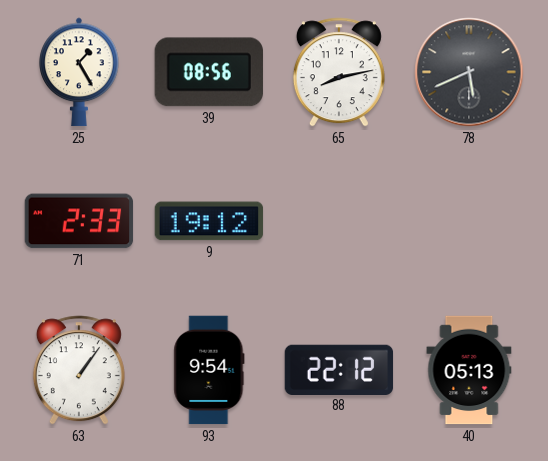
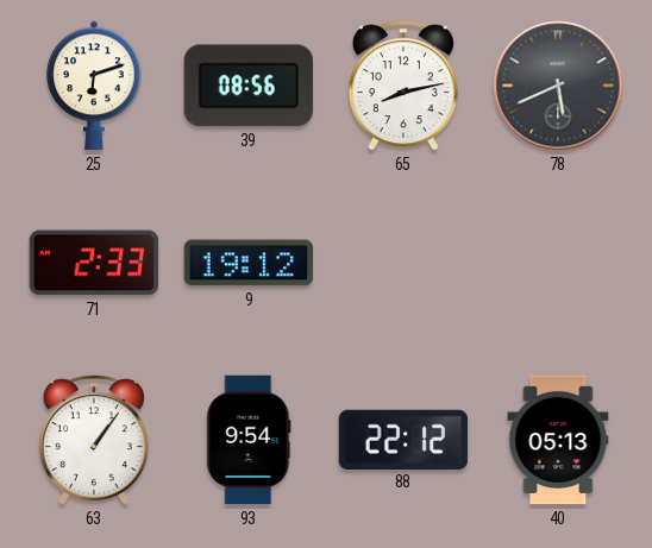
25: 1:25 -> 6:12 (94, 86)
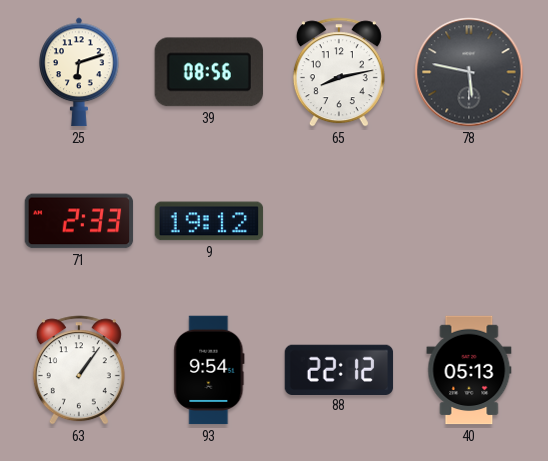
78: 5:41 -> 5:47 (469, 72)
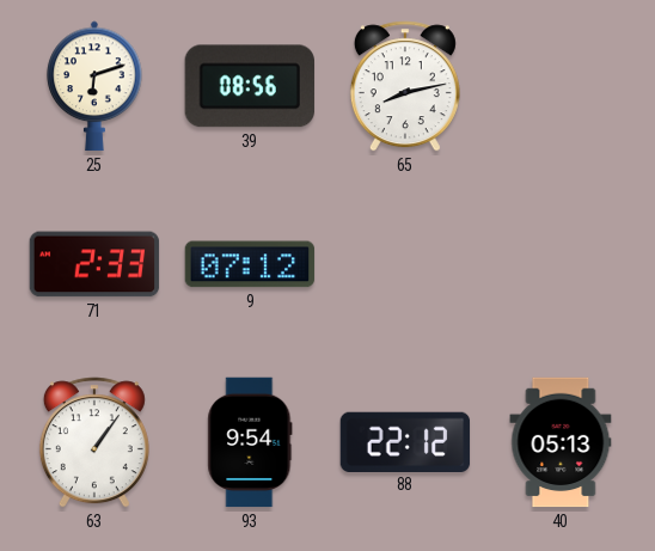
78: 5:47 -> none (469, 72)
9: 19:12 -> 07:12 (250, 264)
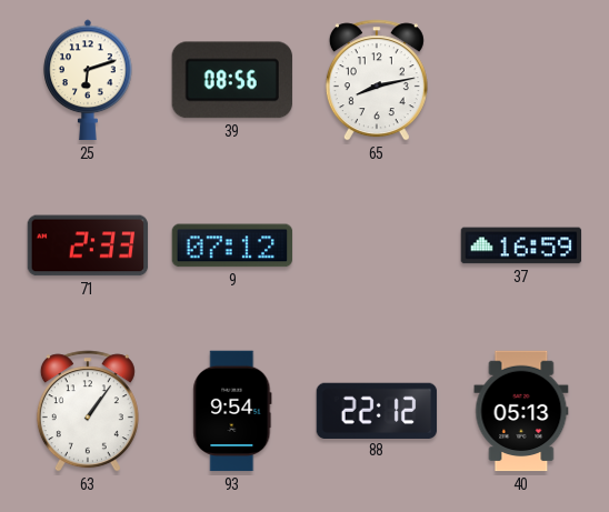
37: none -> 16:59 (521, 245)
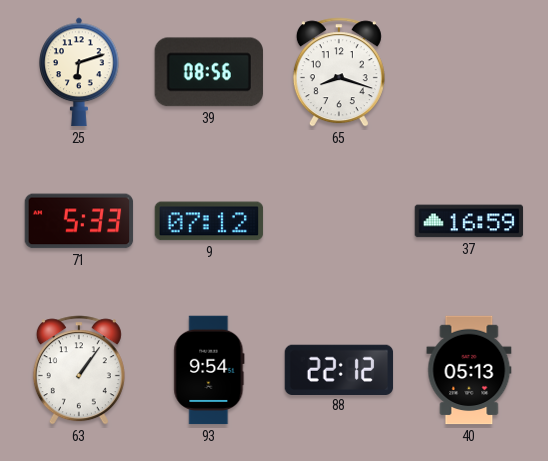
65: 8:13 -> 8:18 (339, 72)
71: 2:33 -> 5:33 (79, 221)
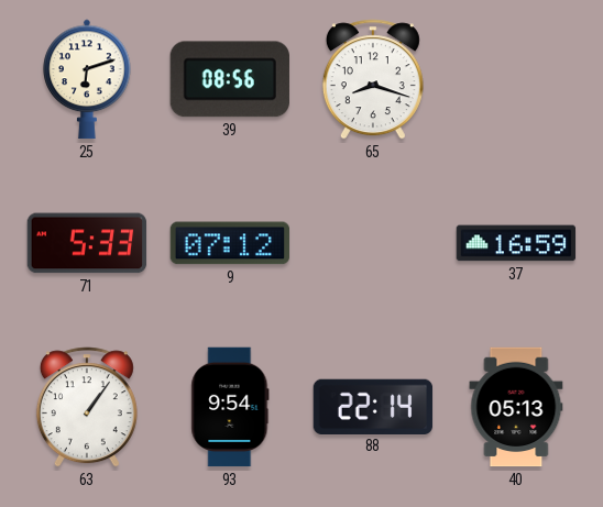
88: 22:12 -> 22:14 (373, 406)
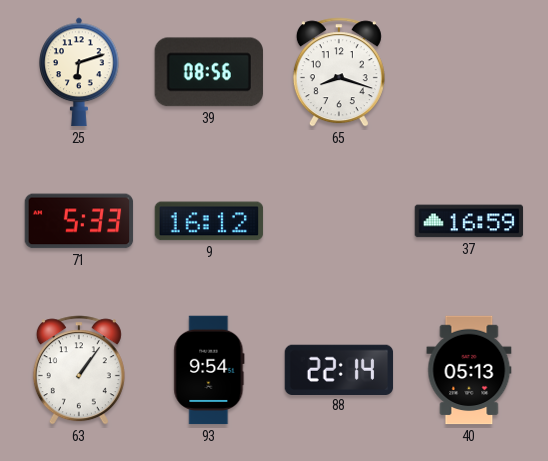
9: 07:12 -> 16:12 (209, 221)
